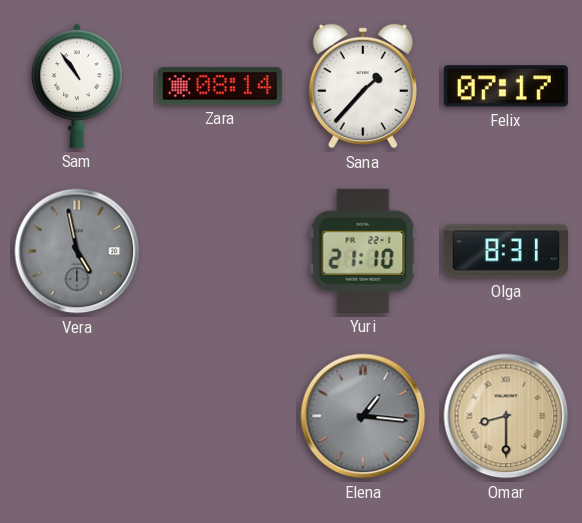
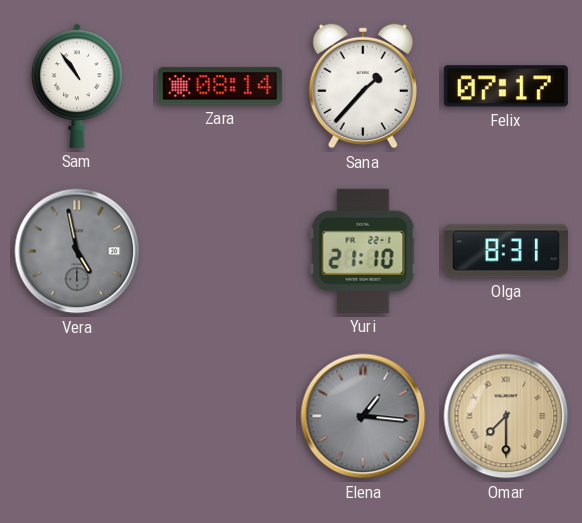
Omar: 8:30 -> 7:30 (506, 416)
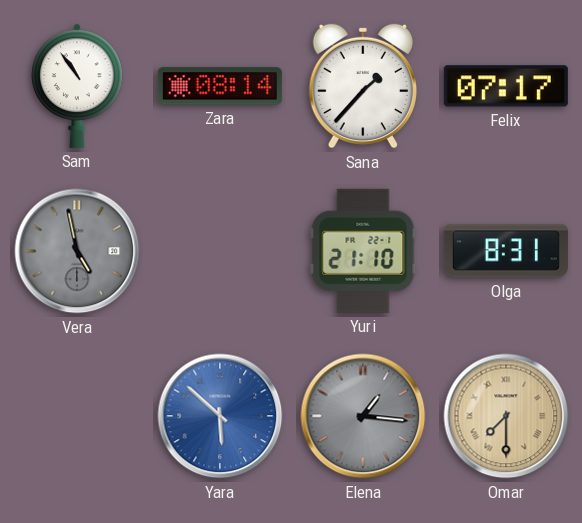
Yara: none -> 5:52 (220, 416)
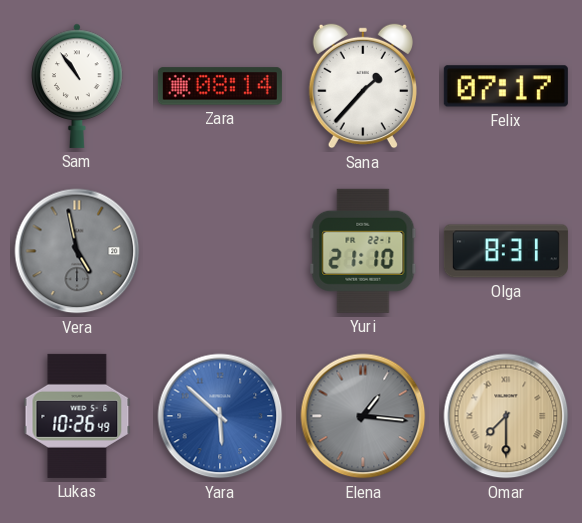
Lukas: none -> 10:26 (77, 416)
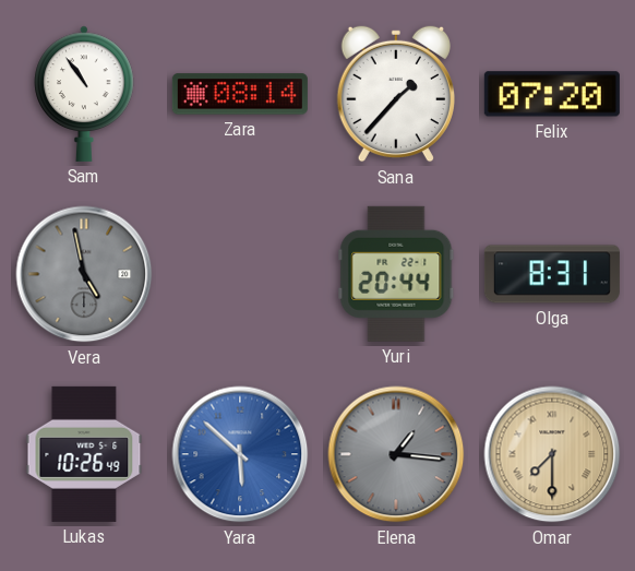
Felix: 07:17 -> 07:20 (552, 94)
Yuri: 21:10 -> 20:44 (396, 274)
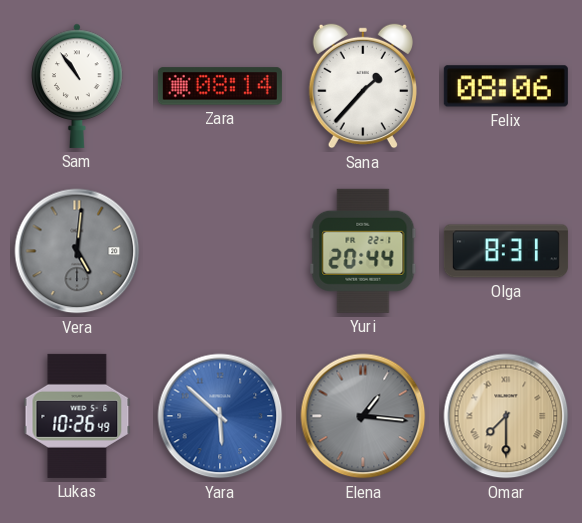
Felix: 07:20 -> 08:06 (506, 86)
Vera: 4:58 -> 5:01 (77, 251)
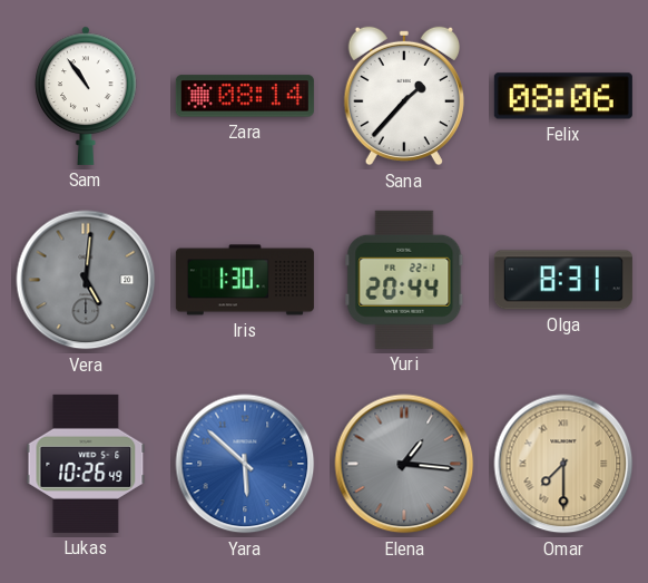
Iris: none -> 1:30 (245, 280)
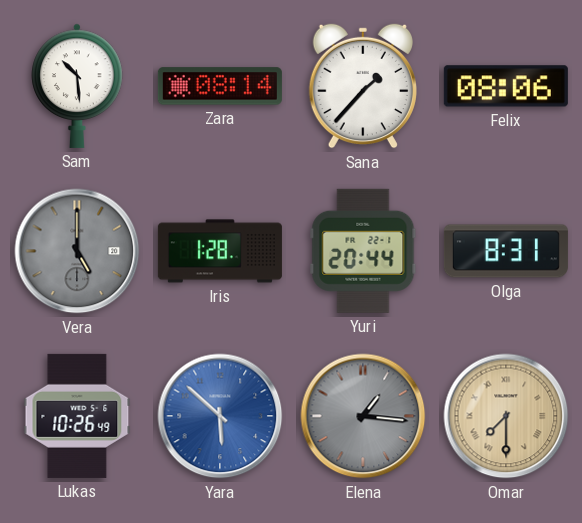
Sam: 10:54 -> 10:29 (77, 86)
Vera: 5:01 -> 5:00 (77, 251)
Iris: 1:30 -> 1:28 (220, 251)
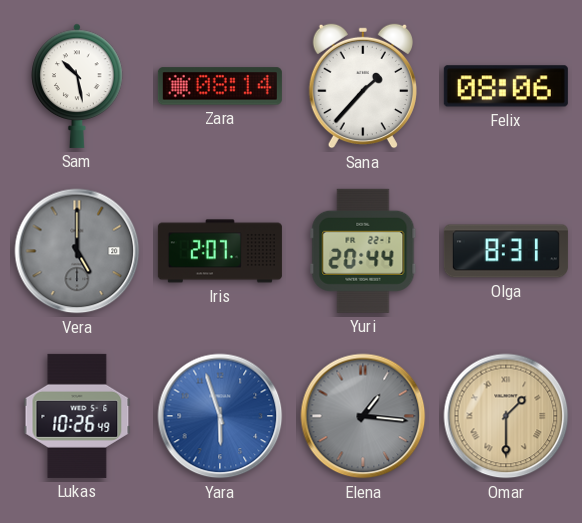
Sam: 10:29 -> 10:28 (77, 86)
Iris: 1:28 -> 2:07 (220, 251)
Yara: 5:52 -> 5:57 (220, 416)
Omar: 7:30 -> 1:30 (506, 416)
